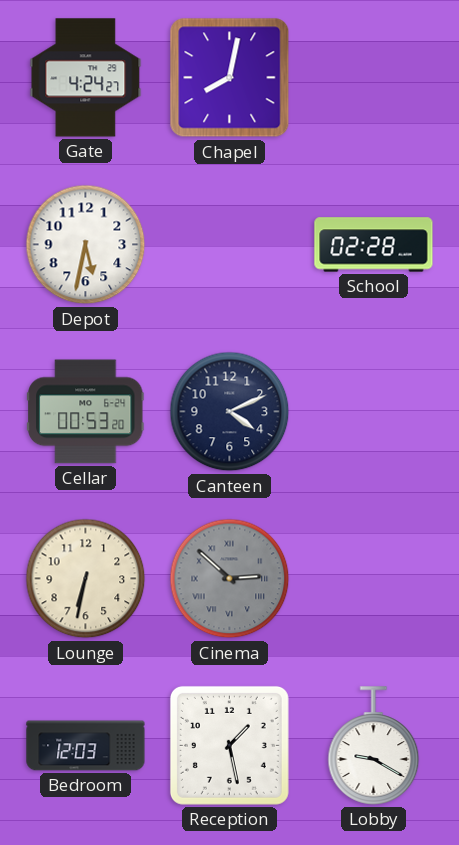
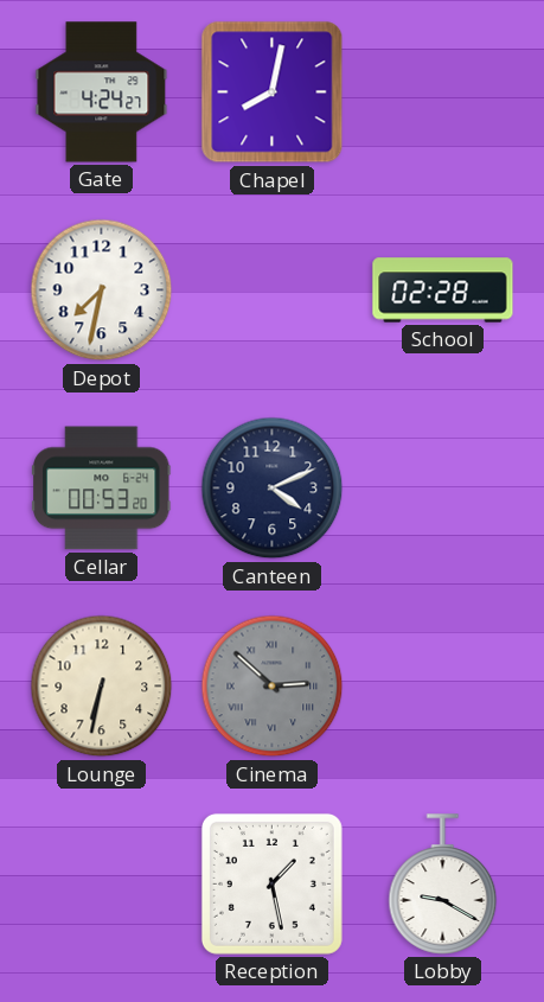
Depot: 5:32 -> 7:32 (102, 291)
Bedroom: 12:03 -> none (86, 746)
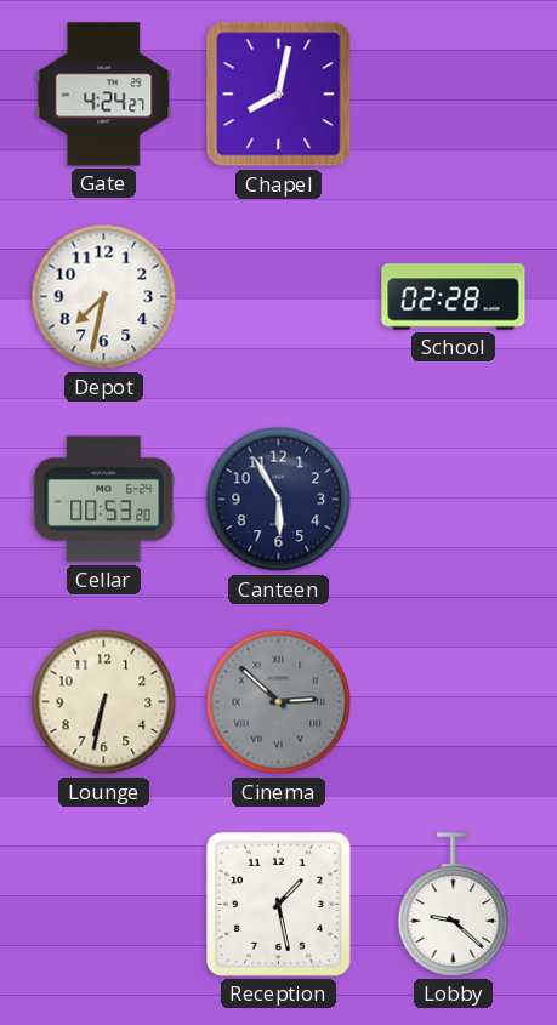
Canteen: 4:11 -> 5:55 (279, 500)
Lobby: 9:20 -> 9:22 (454, 905)
